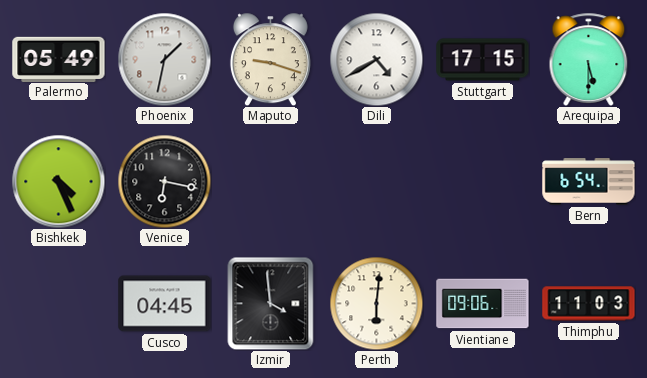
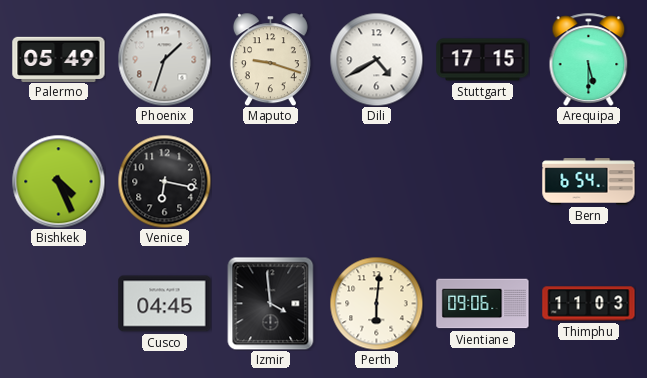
Phoenix: 1:32 -> 1:33 (164, 59)
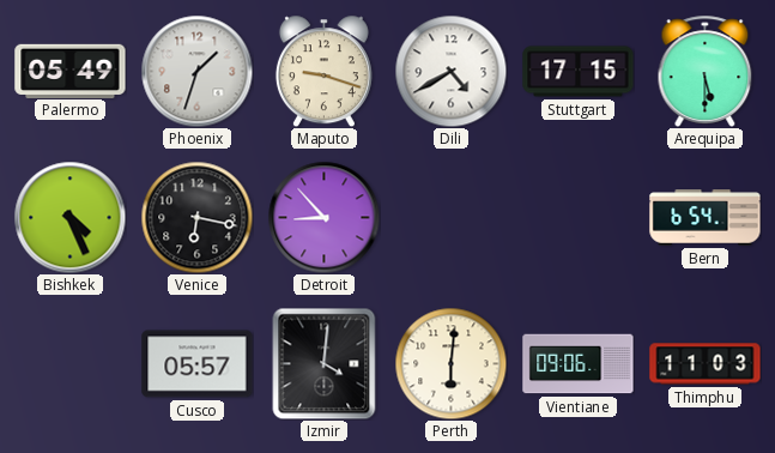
Detroit: none -> 8:53 (323, 217)
Cusco: 04:45 -> 05:57 (198, 364)
Izmir: 3:59 -> 4:01 (325, 363)
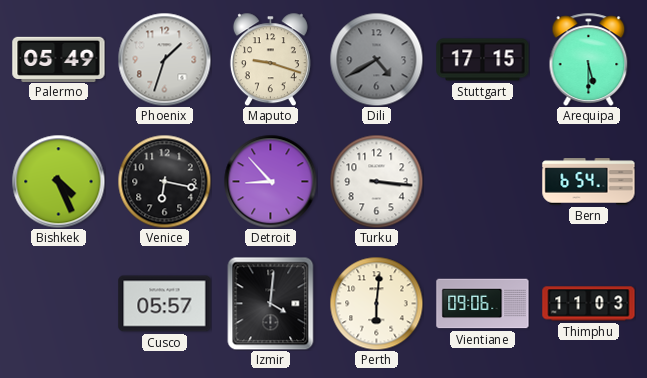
Dili dial: white -> grey (376, 59)
Turku: none -> 3:16 (376, 181)
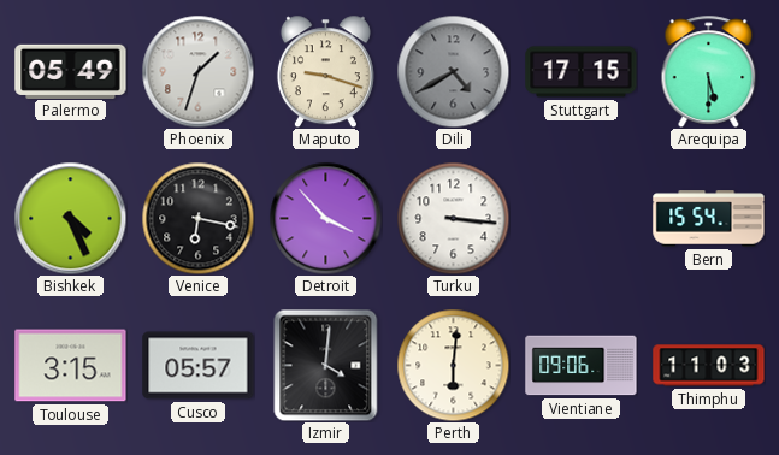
Detroit: 8:53 -> 3:53 (325, 218)
Bern: 6:54 -> 15:54 (709, 219)
Toulouse: none -> 3:15 (71, 366)
